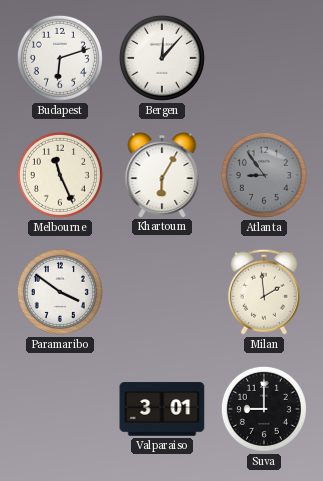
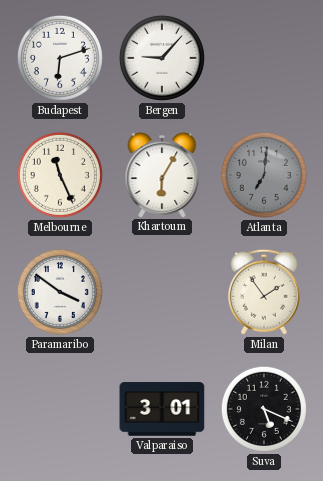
Bergen: 12:07 -> 9:07 (162, 58)
Atlanta: 8:54 -> 7:01 (264, 175)
Milan: 1:59 -> 1:54 (264, 292)
Suva: 9:00 -> 5:19 (264, 409)
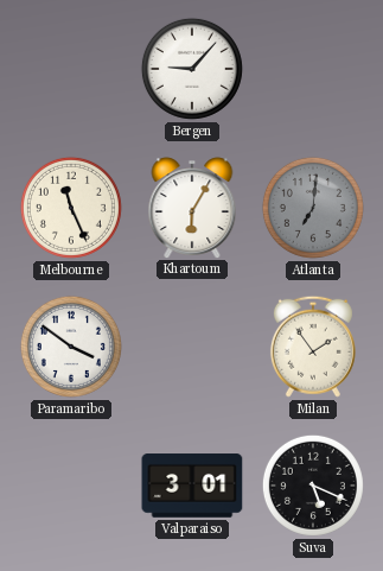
Budapest: 6:12 -> none (60, 58)
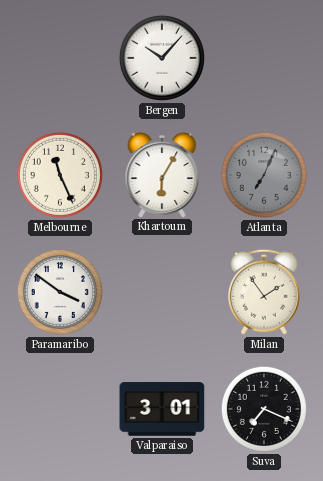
Bergen: 9:07 -> 10:07 (162, 58)
Atlanta: 7:01 -> 7:04 (264, 175)
Suva: 5:19 -> 7:19 (264, 409)
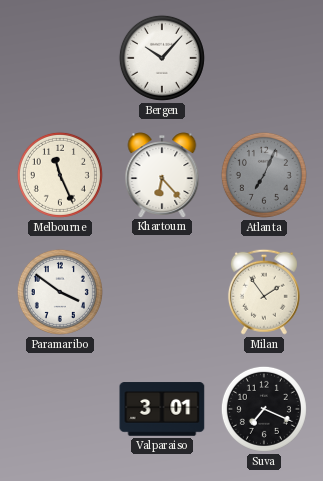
Khartoum: 6:05 -> 6:23 (162, 175)
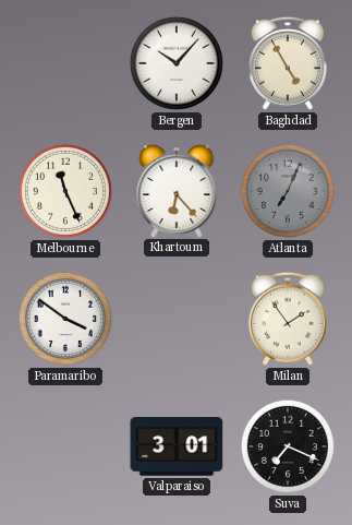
Baghdad: none -> 4:55 (288, 63)
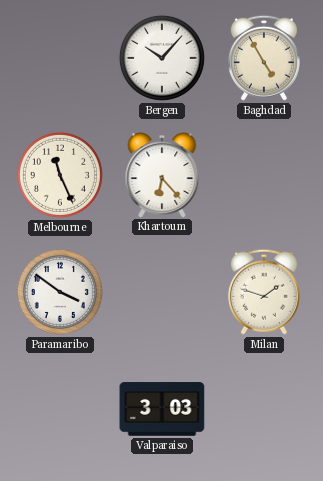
Atlanta: 7:04 -> none (288, 191)
Milan: 1:54 -> 1:48 (264, 292)
Valparaiso: 3:01 -> 3:03 (162, 409)
Suva: 7:19 -> none (288, 446)
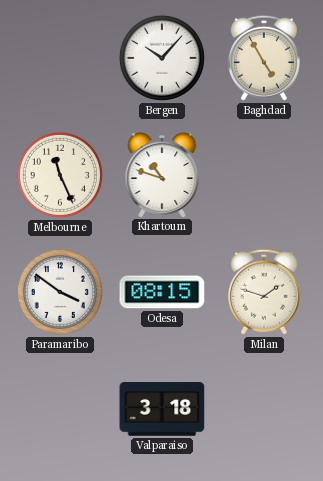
Khartoum: 6:23 -> 10:48 (162, 175)
Odesa: none -> 08:15 (162, 292)
Valparaiso: 3:03 -> 3:18 (162, 409)
